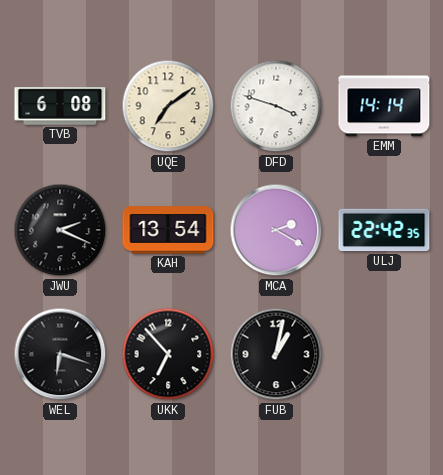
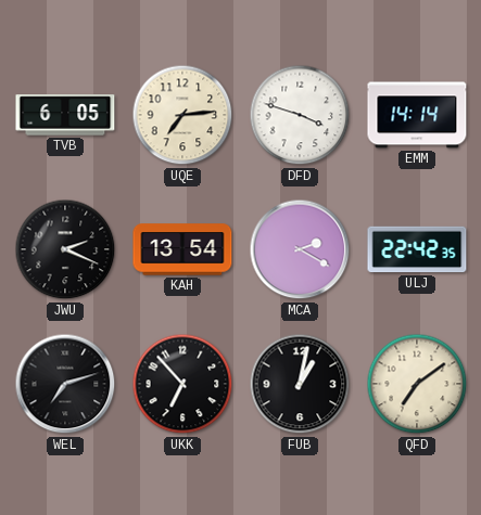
TVB: 6:08 -> 6:05 (65, 115)
UQE: 7:09 -> 7:14 (182, 115)
WEL: 6:18 -> 7:12 (65, 384)
QFD: none -> 7:09 (417, 384)
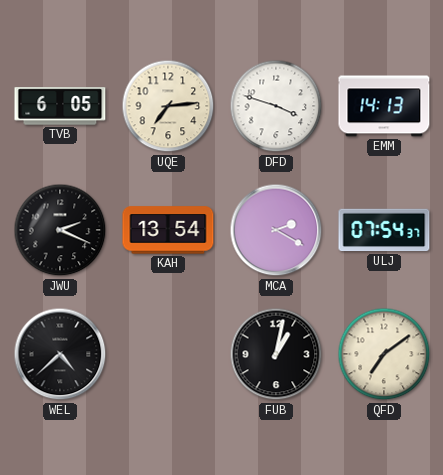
EMM: 14:14 -> 14:13 (384, 106)
ULJ: 22:42 -> 07:54 (384, 230)
WEL: 7:12 -> 4:38 (60, 354)
UKK: 6:53 -> none (182, 384)
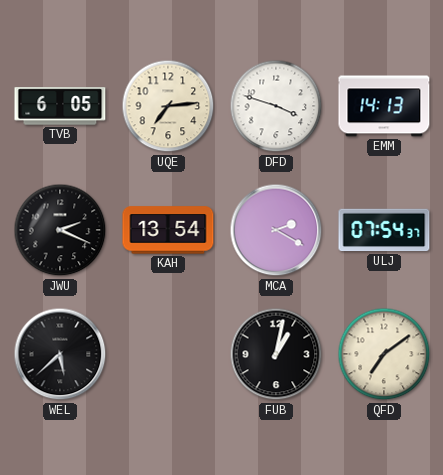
WEL: 4:38 -> 5:38 (60, 354)
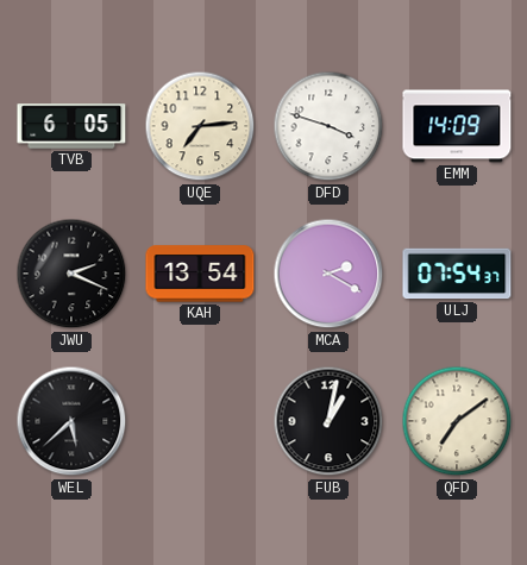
EMM: 14:13 -> 14:09 (457, 126)
